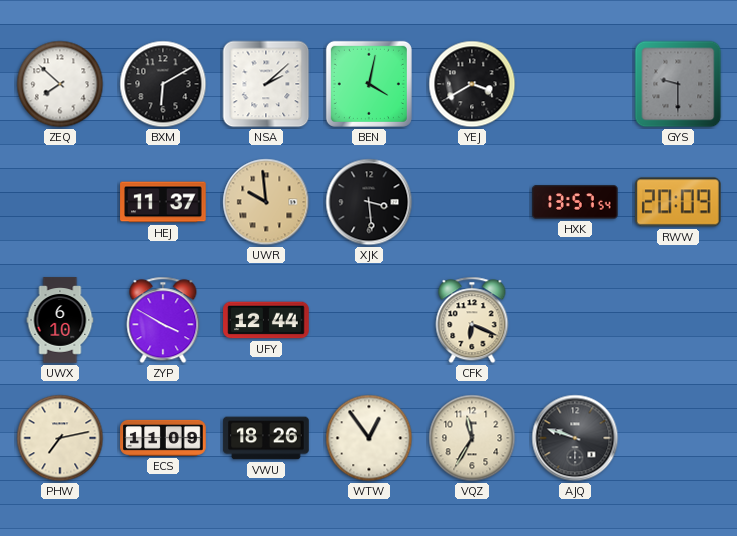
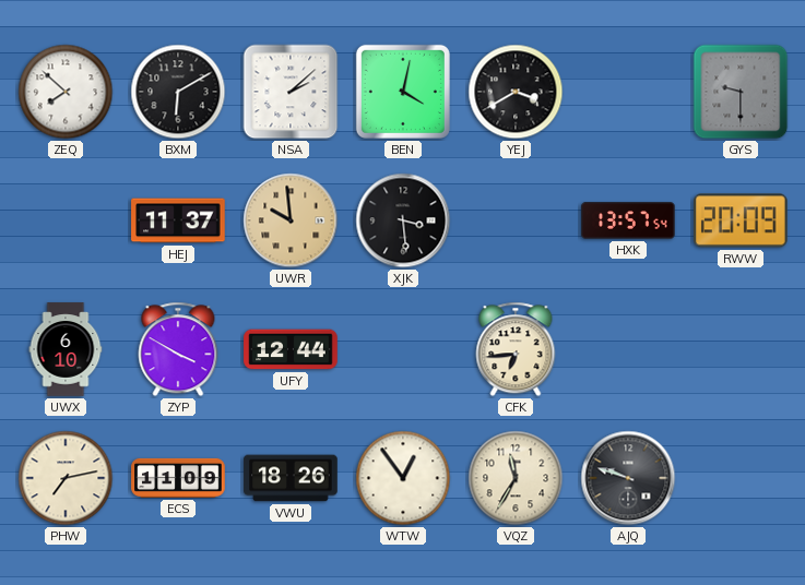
CFK: 6:19 -> 6:44 (516, 349)
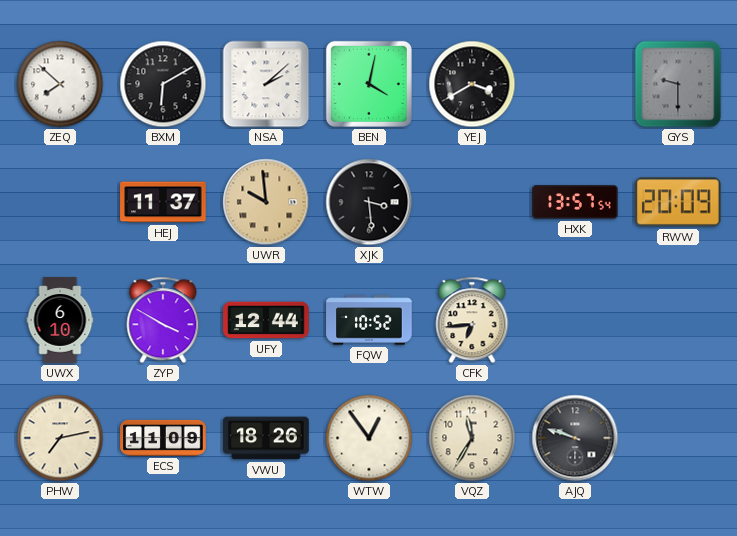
FQW: none -> 10:52 (369, 320)
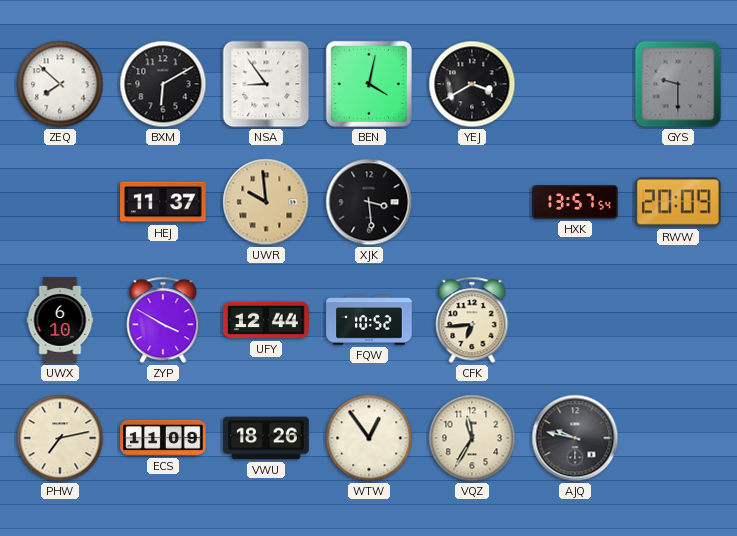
NSA: 2:08 -> 8:54 (266, 84)
AJQ: 9:48 -> 9:47 (575, 438)
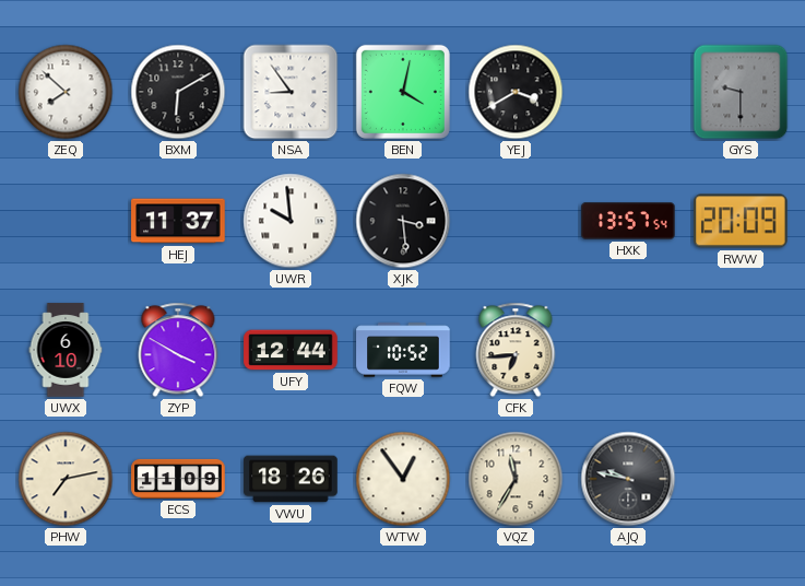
UWR dial: champagne -> white (291, 221)
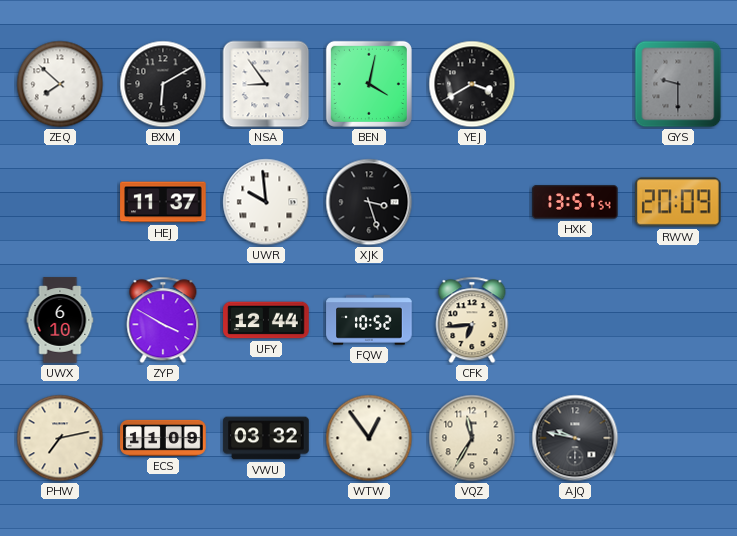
XJK: 3:29 -> 3:27 (369, 202)
VWU: 18:26 -> 03:32 (266, 438)
